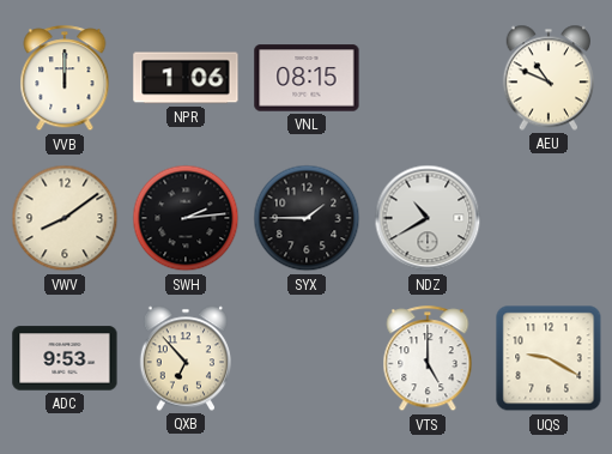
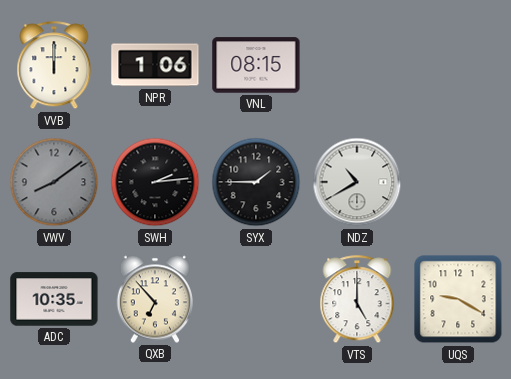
AEU: 10:49 -> none (547, 78)
VWV dial: cream -> grey (54, 182)
ADC: 9:53 -> 10:35 (54, 299)
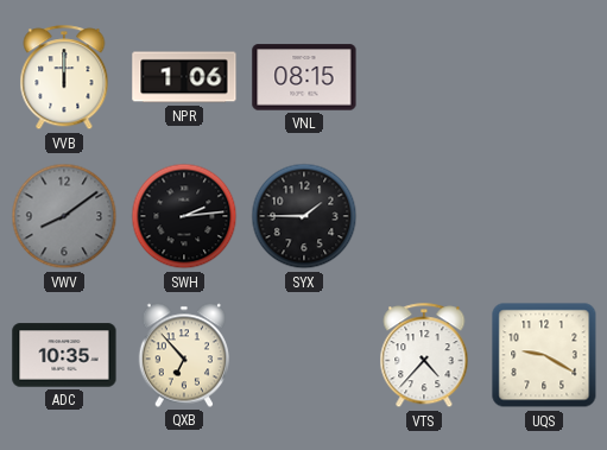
NDZ: 10:40 -> none (357, 182)
VTS: 5:00 -> 4:37 (424, 356)
